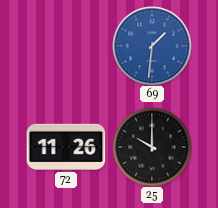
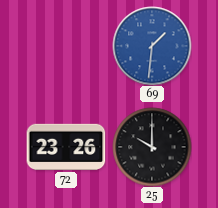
72: 11:26 -> 23:26 (66, 147)
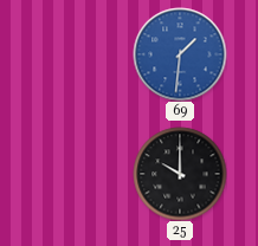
72: 23:26 -> none (66, 147)
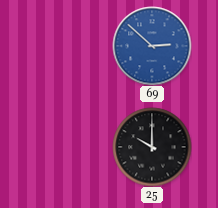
69: 1:31 -> 2:52 (152, 46)
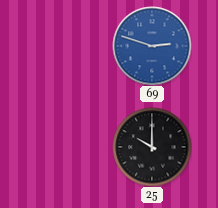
69: 2:52 -> 2:48 (152, 46)
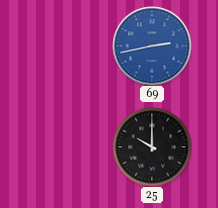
69: 2:48 -> 2:43 (152, 46)
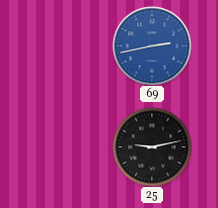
25: 10:00 -> 9:13 (152, 147)
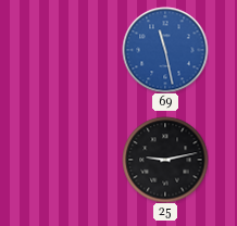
69: 2:43 -> 11:28 (165, 50)
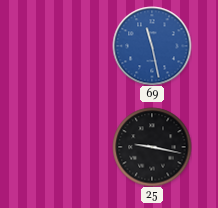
25: 9:13 -> 9:17 (152, 147)
